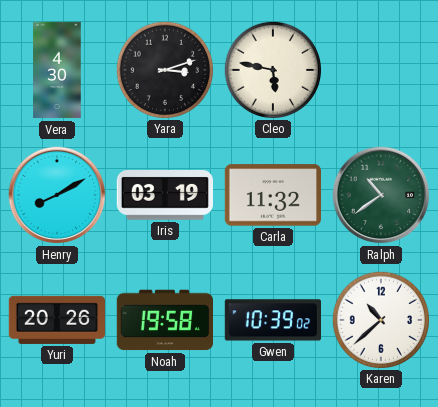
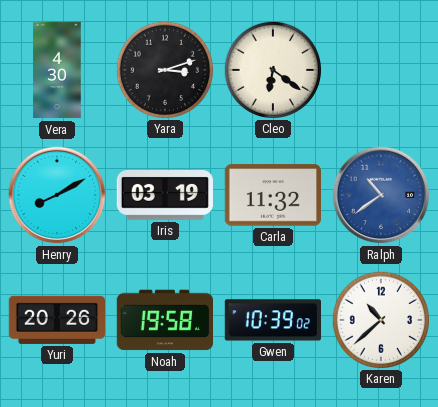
Cleo: 5:47 -> 6:21 (272, 69)
Ralph dial: green -> blue (381, 195)
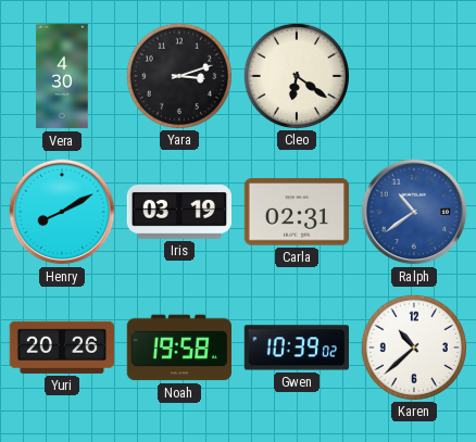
Carla: 11:32 -> 02:31 (296, 212)
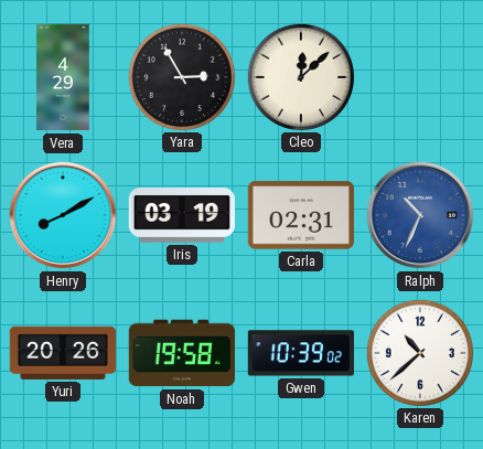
Vera: 4:30 -> 4:29 (63, 77)
Yara: 3:12 -> 2:55 (181, 76)
Cleo: 6:21 -> 12:08 (300, 76)
Ralph: 10:39 -> 10:34 (420, 215)
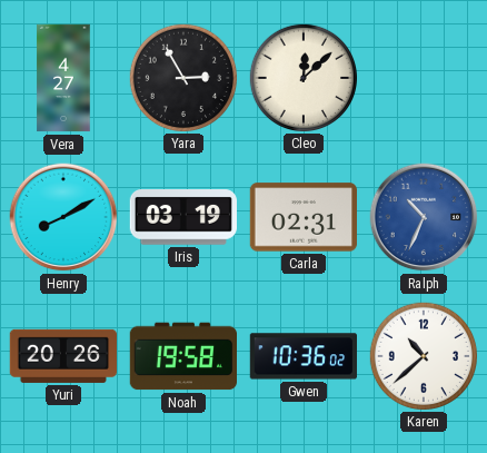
Vera: 4:29 -> 4:27 (63, 78)
Gwen: 10:39 -> 10:36 (302, 356)
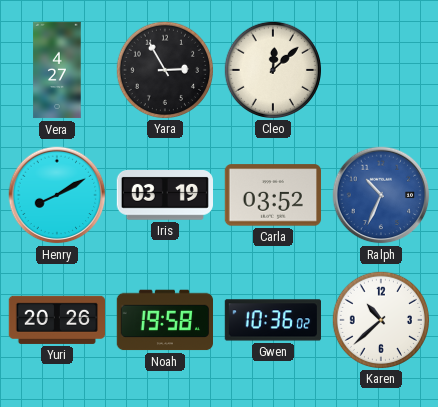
Carla: 02:31 -> 03:52 (272, 195)
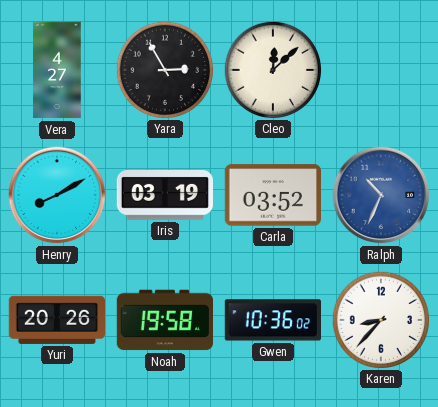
Karen: 10:38 -> 8:37 (380, 319)
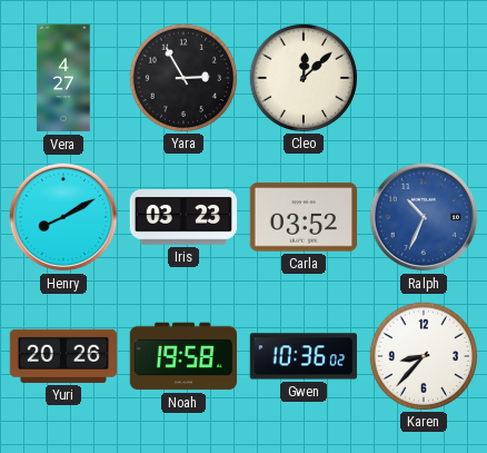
Iris: 03:19 -> 03:23 (182, 218)
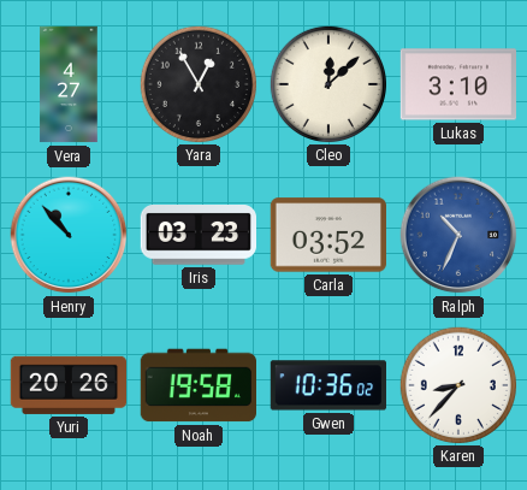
Yara: 2:55 -> 12:55 (197, 83)
Lukas: none -> 3:10 (457, 84)
Henry: 8:10 -> 10:53 (69, 235)
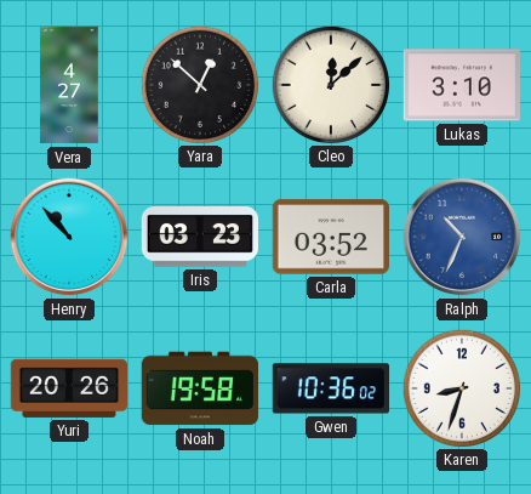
Yara: 12:55 -> 12:52 (199, 84)
Karen: 8:37 -> 8:33 (461, 387)
